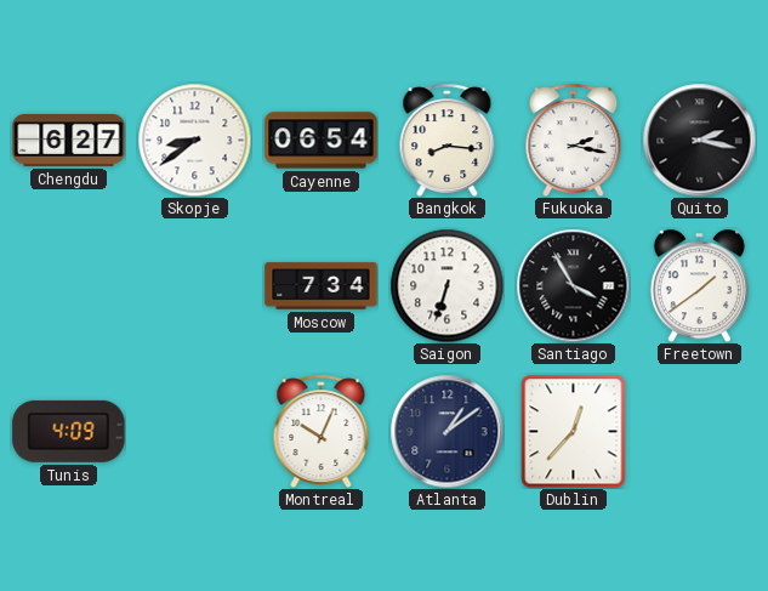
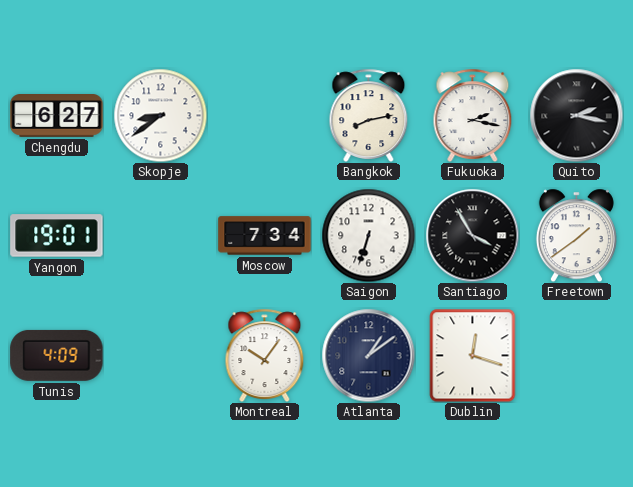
Cayenne: 06:54 -> none (322, 141)
Bangkok: 8:16 -> 8:13 (369, 115)
Yangon: none -> 19:01 (57, 236)
Montreal: 10:04 -> 10:06 (265, 355)
Dublin: 12:37 -> 12:18 (473, 355)
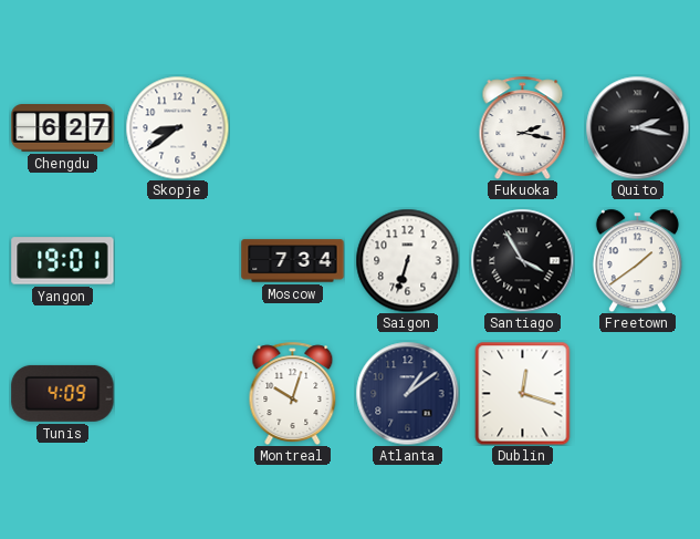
Bangkok: 8:13 -> none (369, 115)
Montreal: 10:06 -> 10:03 (293, 393)
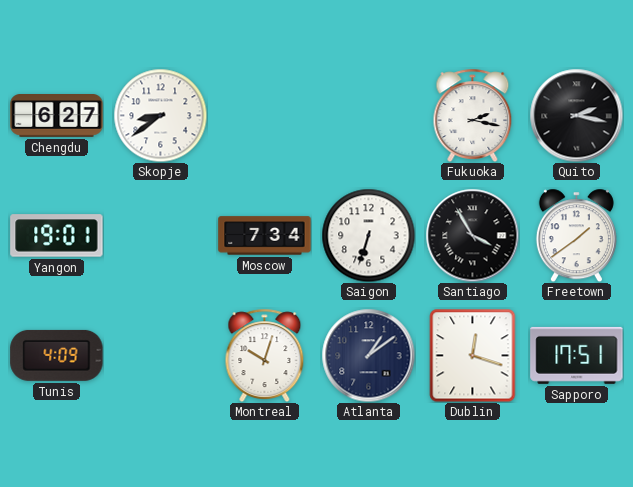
Sapporo: none -> 17:51 (577, 355)
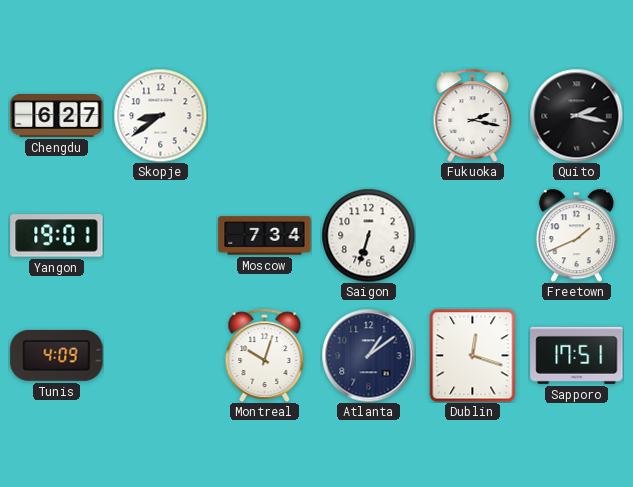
Santiago: 3:55 -> none (472, 235)
Freetown: 1:39 -> 1:41 (576, 235)
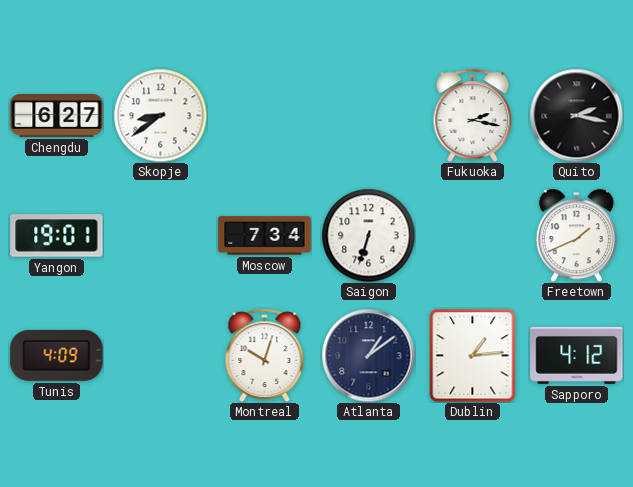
Dublin: 12:18 -> 1:14 (473, 355)
Sapporo: 17:51 -> 4:12 (577, 355)
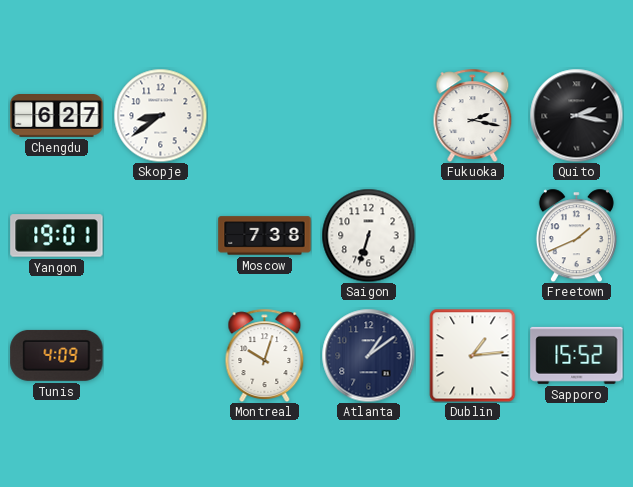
Moscow: 7:34 -> 7:38 (265, 236)
Sapporo: 4:12 -> 15:52 (577, 355)
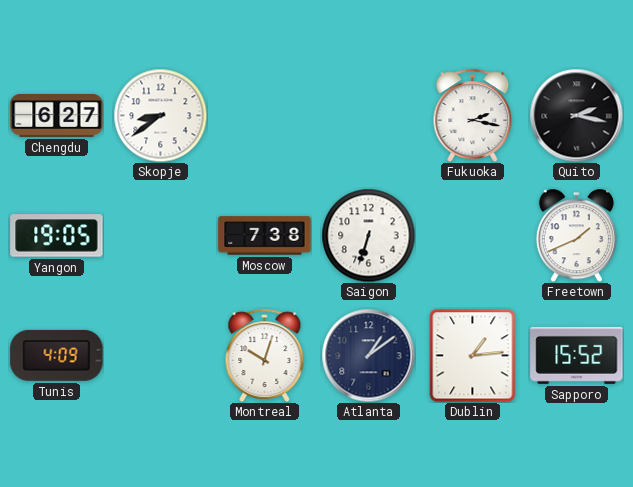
Yangon: 19:01 -> 19:05 (57, 236)
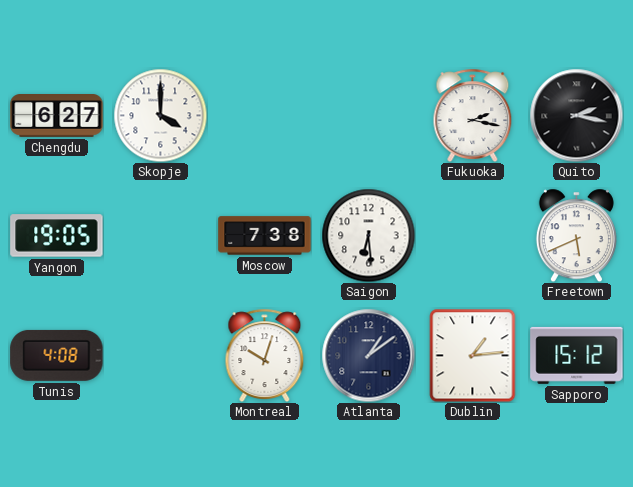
Skopje: 8:39 -> 4:00 (160, 115)
Saigon: 6:33 -> 6:29 (368, 235)
Freetown: 1:41 -> 5:41 (576, 235)
Tunis: 4:09 -> 4:08 (57, 355)
Sapporo: 15:52 -> 15:12 (577, 355)
